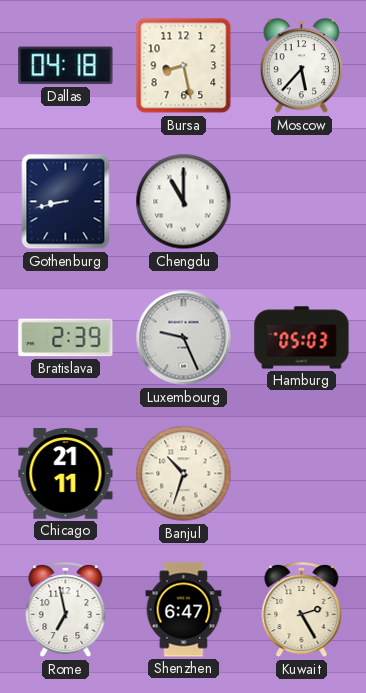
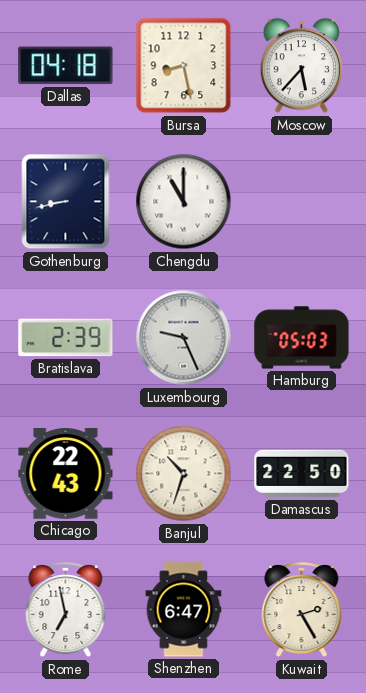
Chicago: 21:11 -> 22:43 (66, 474)
Damascus: none -> 22:50 (302, 474)
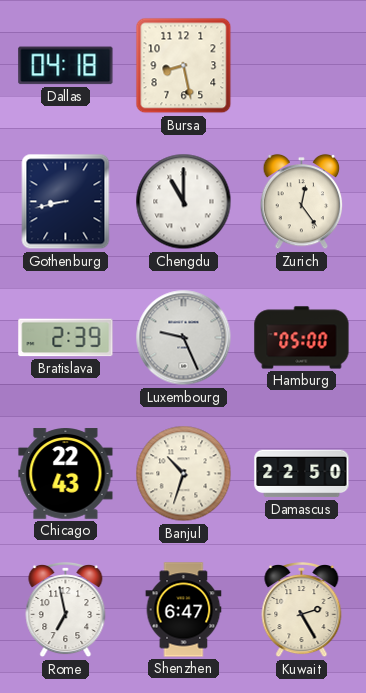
Moscow: 5:37 -> none (302, 66)
Zurich: none -> 12:24 (302, 202)
Hamburg: 05:03 -> 05:00 (302, 338)
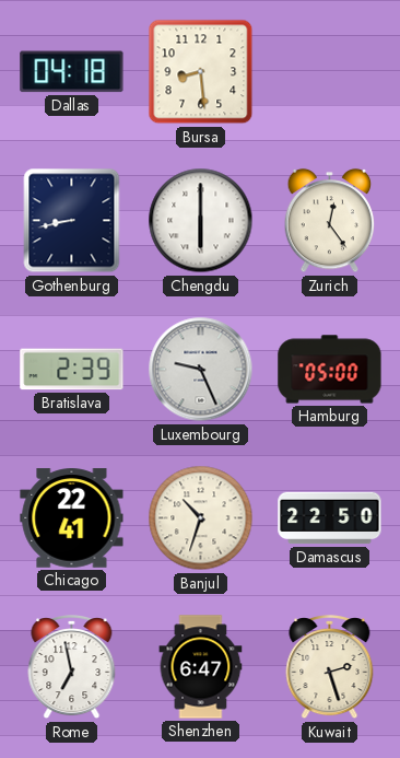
Bursa: 8:28 -> 8:29 (201, 72)
Chengdu: 11:00 -> 6:00 (201, 221)
Chicago: 22:43 -> 22:41 (72, 518)
Kuwait: 2:25 -> 2:27 (330, 668)
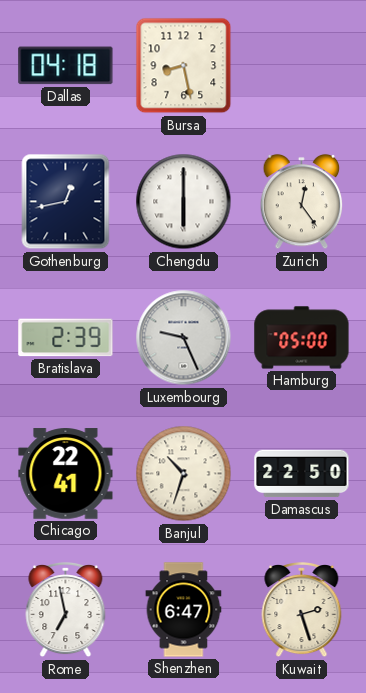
Bursa: 8:29 -> 8:28 (184, 66)
Gothenburg: 8:43 -> 12:43 (66, 202)
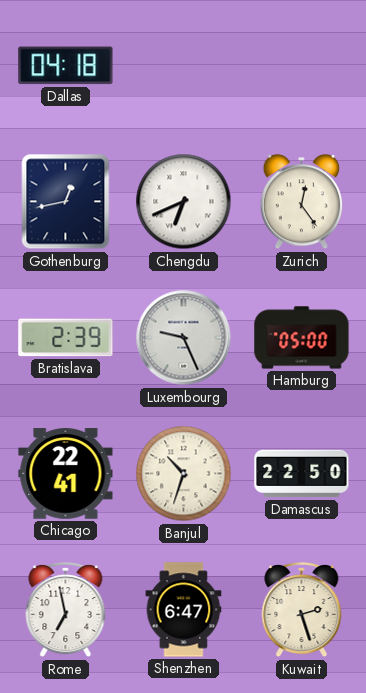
Bursa: 8:28 -> none (184, 66)
Chengdu: 6:00 -> 6:41 (184, 202)
